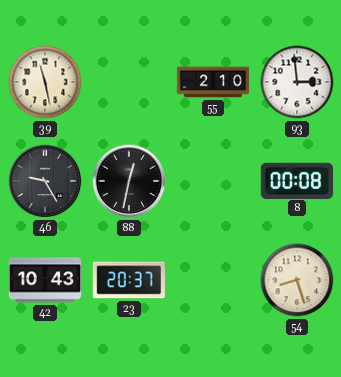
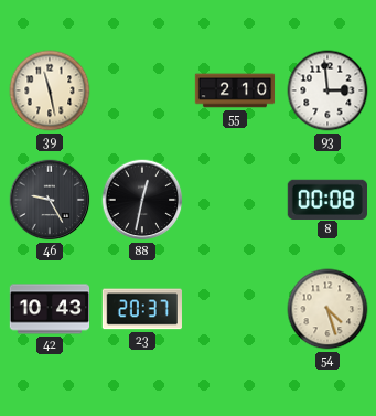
54: 8:27 -> 4:27 (327, 309)
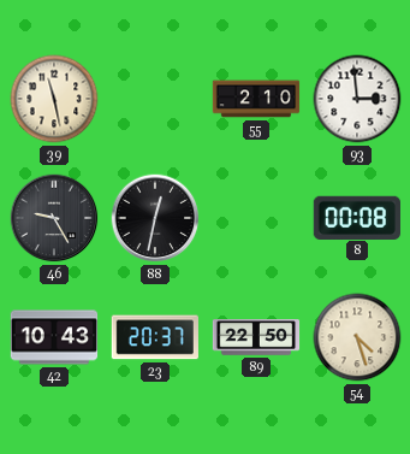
89: none -> 22:50 (256, 337)
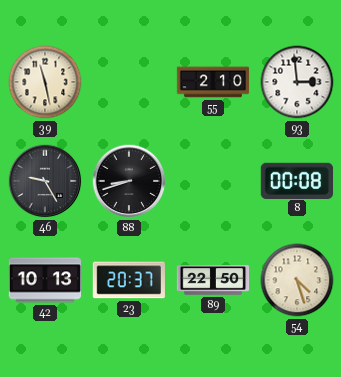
88: 12:32 -> 8:42 (129, 181)
42: 10:43 -> 10:13 (45, 280)
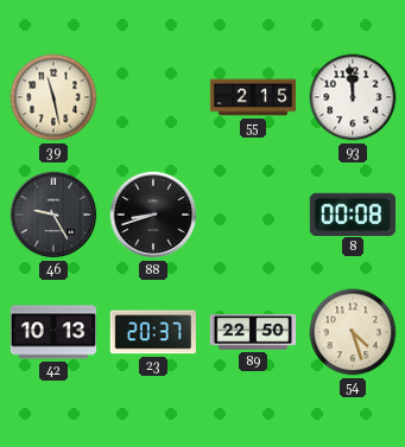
55: 2:10 -> 2:15 (253, 97)
93: 2:59 -> 11:59 (353, 97)
